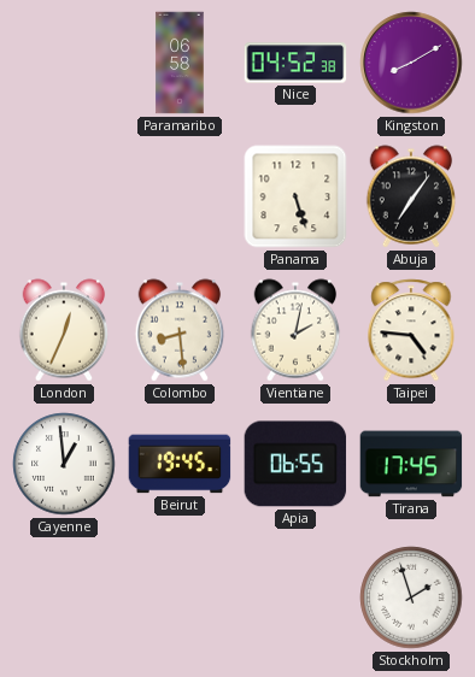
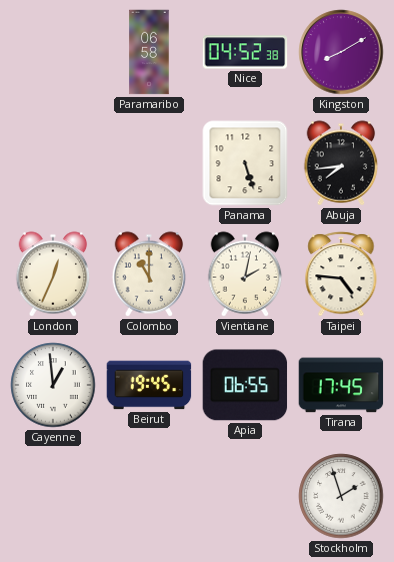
Abuja: 7:06 -> 7:44 (341, 163)
Colombo: 8:29 -> 11:00 (149, 274)
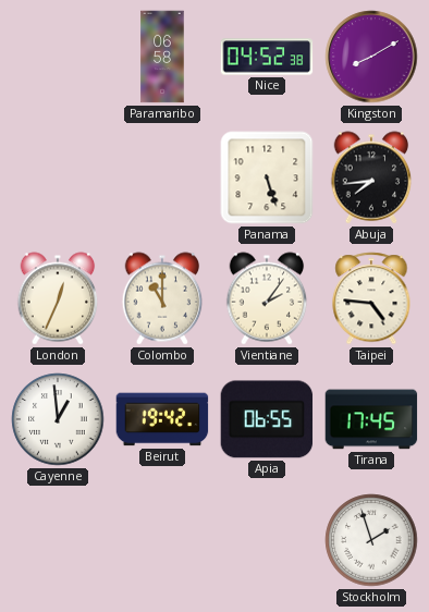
Vientiane: 2:02 -> 2:06 (267, 298)
Beirut: 19:45 -> 19:42 (162, 419)
